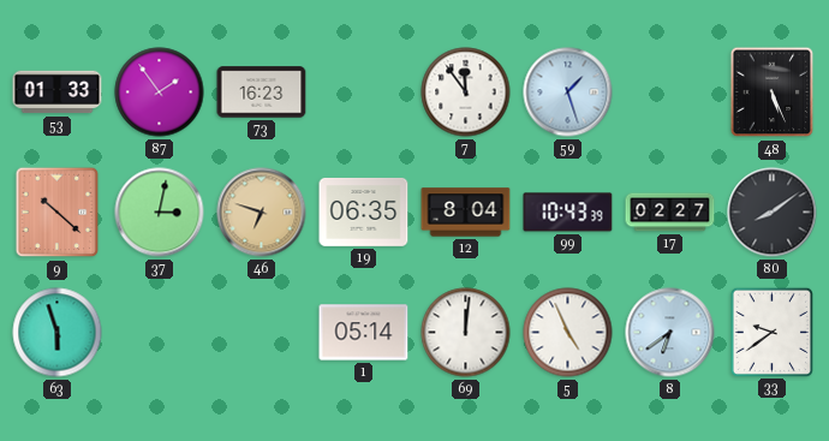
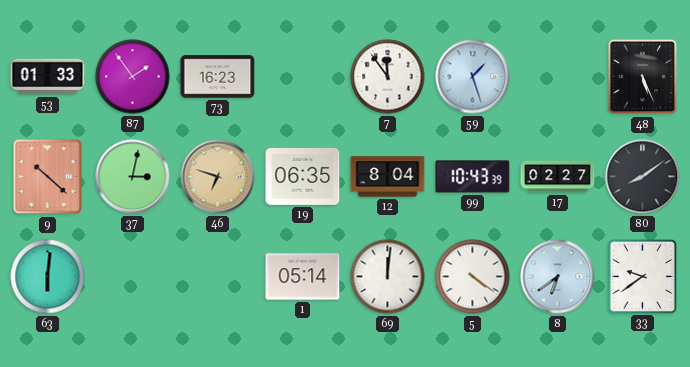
63: 5:57 -> 6:01 (48, 277)
5: 4:56 -> 4:21 (473, 277)
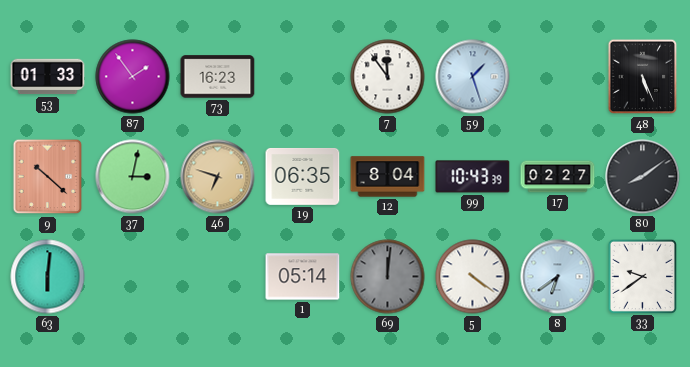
69 dial: white -> grey (388, 277)
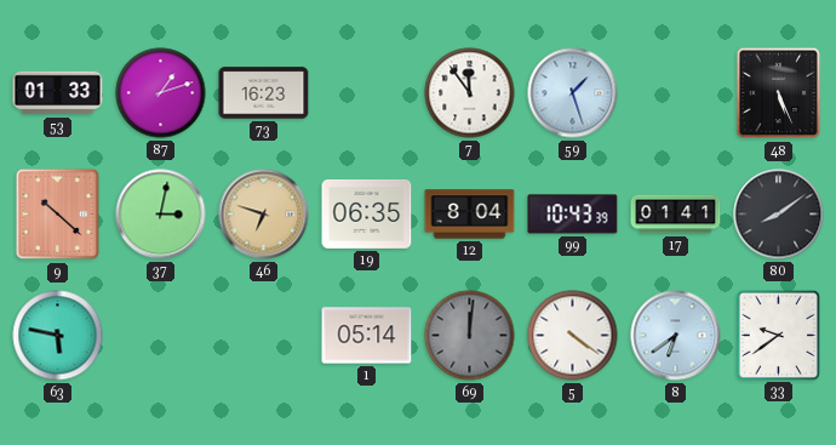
87: 1:54 -> 1:12 (161, 93)
17: 02:27 -> 01:41 (676, 215)
63: 6:01 -> 5:47 (58, 336)
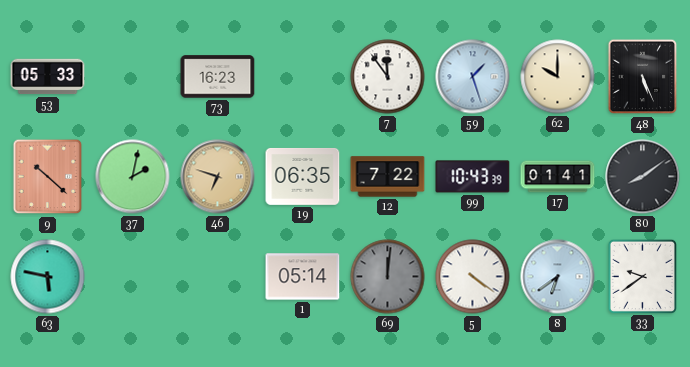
53: 01:33 -> 05:33 (48, 77)
87: 1:12 -> none (161, 93)
62: none -> 10:00 (558, 77)
37: 3:02 -> 2:02 (133, 177)
12: 8:04 -> 7:22 (388, 177)
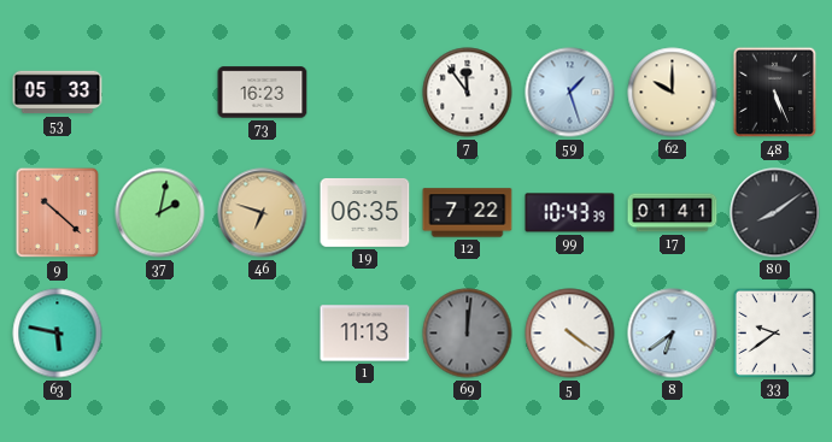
1: 05:14 -> 11:13 (365, 334)
